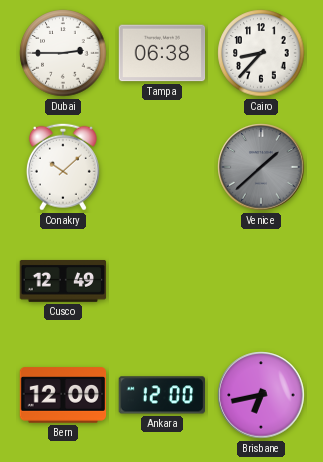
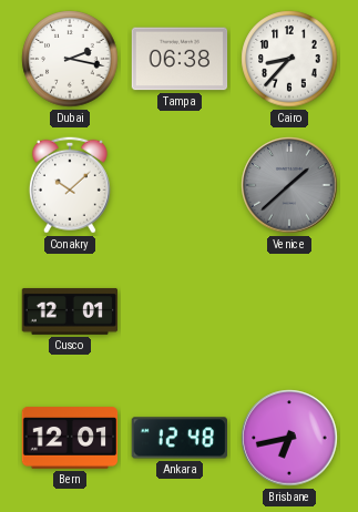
Dubai: 2:45 -> 2:17 (70, 59)
Cusco: 12:49 -> 12:01 (70, 311)
Bern: 12:00 -> 12:01 (70, 438)
Ankara: 12:00 -> 12:48 (178, 438)
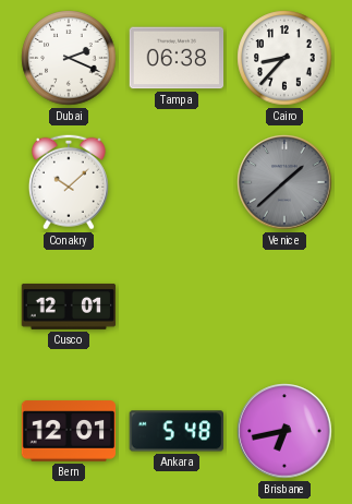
Dubai: 2:17 -> 2:19 (69, 58)
Ankara: 12:48 -> 5:48 (175, 431)
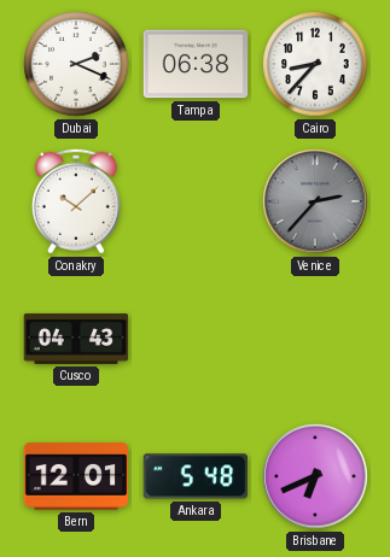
Venice: 1:38 -> 2:37 (315, 201)
Cusco: 12:01 -> 04:43 (76, 339)
Brisbane: 6:43 -> 6:41 (315, 476)
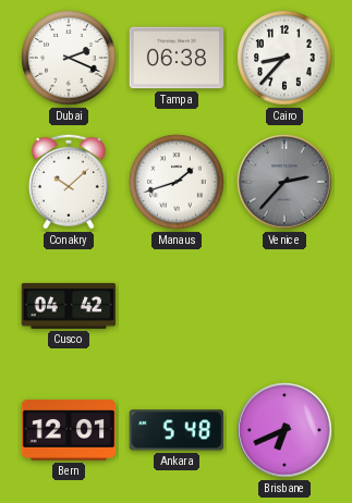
Manaus: none -> 1:42 (177, 182)
Cusco: 04:43 -> 04:42 (69, 306)
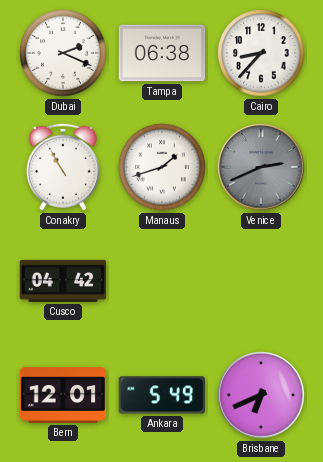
Conakry: 10:08 -> 10:55 (63, 167)
Venice: 2:37 -> 2:41 (261, 167)
Ankara: 5:48 -> 5:49 (161, 395)
